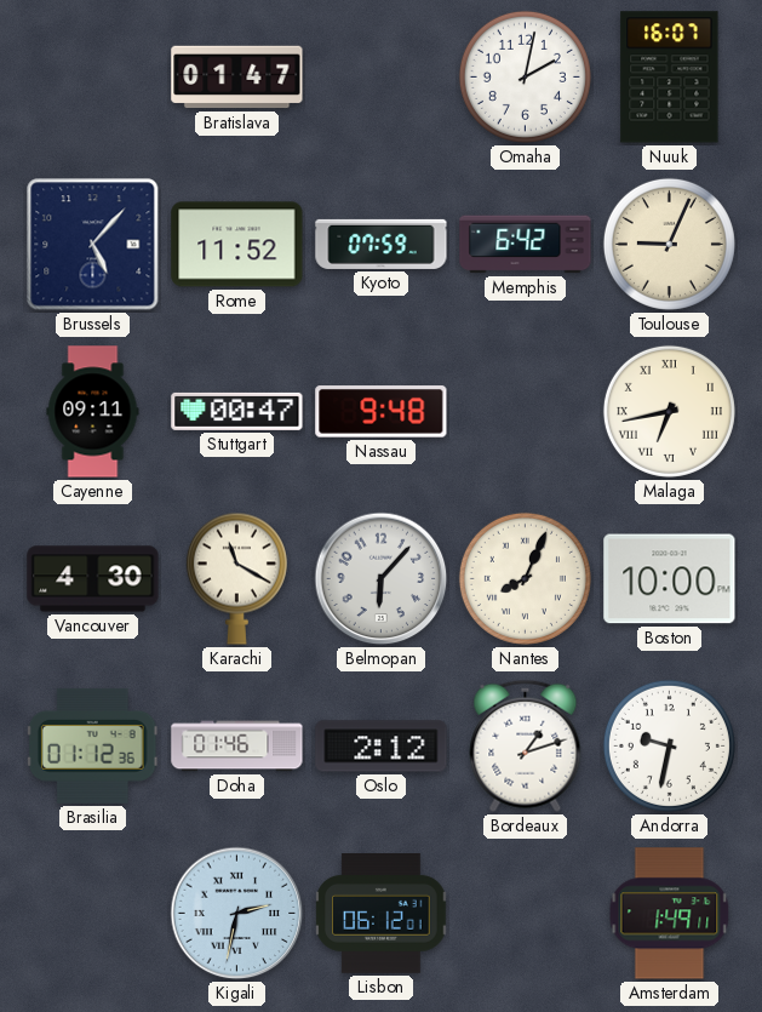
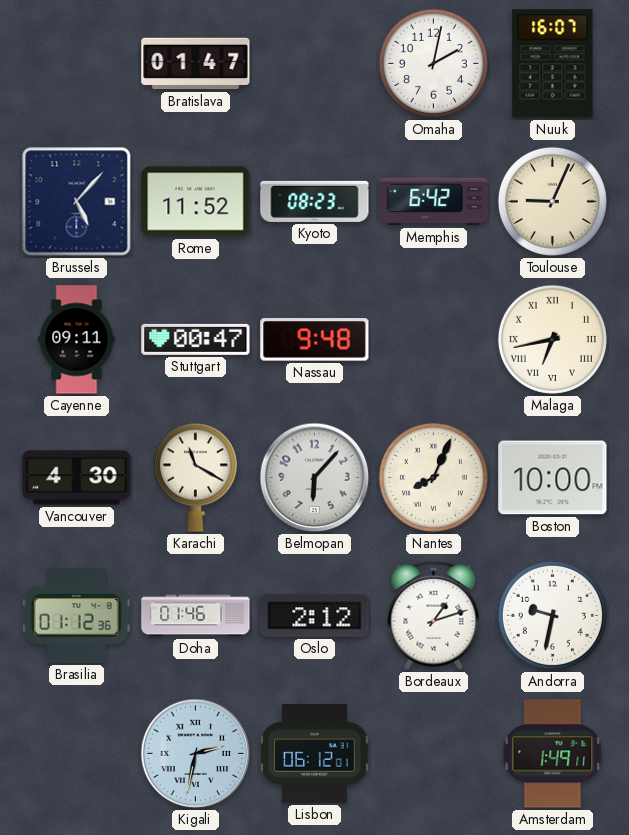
Kyoto: 07:59 -> 08:23 (315, 201)
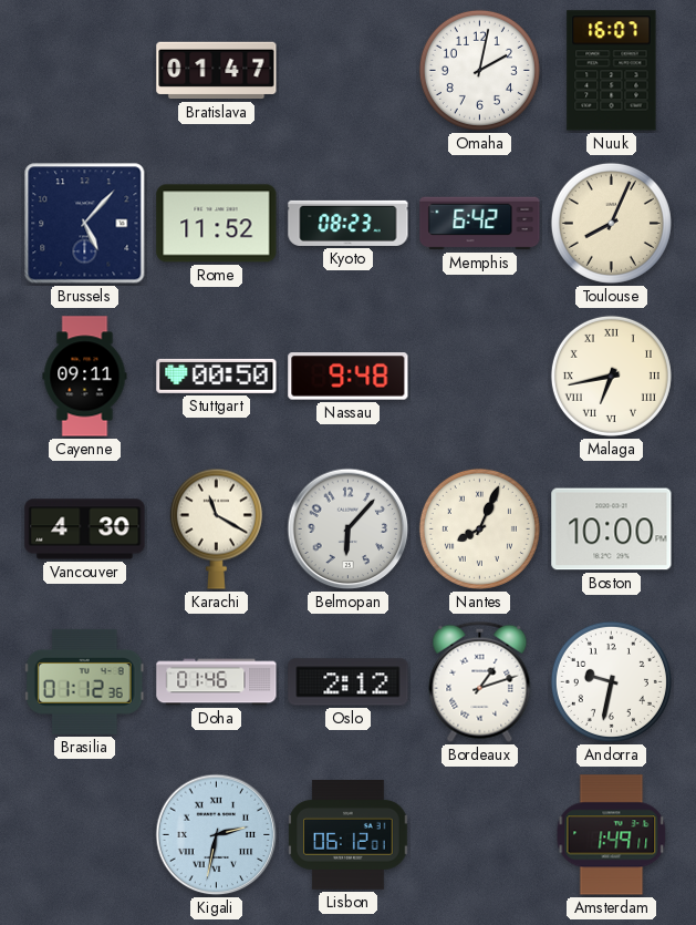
Toulouse: 9:04 -> 8:04 (611, 223)
Stuttgart: 00:47 -> 00:50 (217, 376)
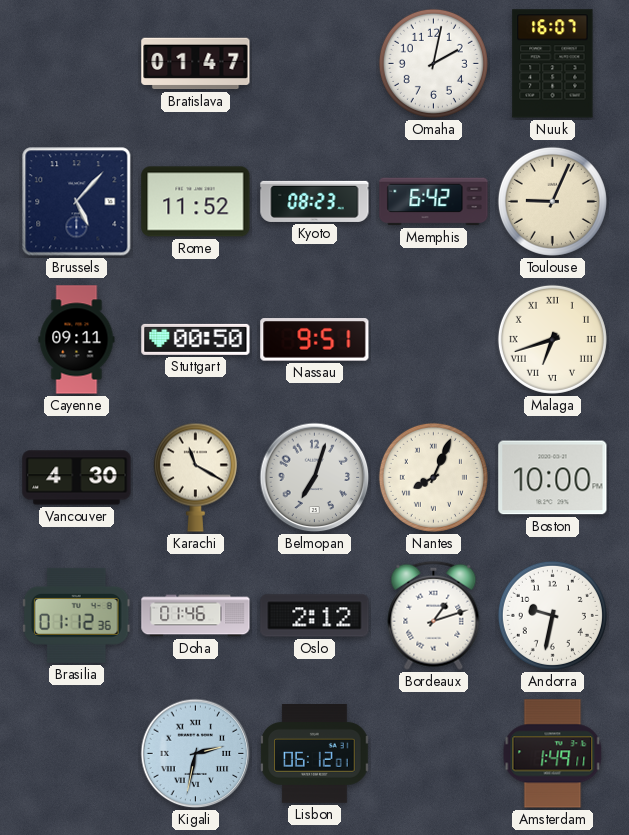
Toulouse: 8:04 -> 9:04 (552, 201)
Nassau: 9:48 -> 9:51 (315, 340)
Malaga: 6:43 -> 6:42 (552, 339)
Belmopan: 6:07 -> 7:03 (315, 478)
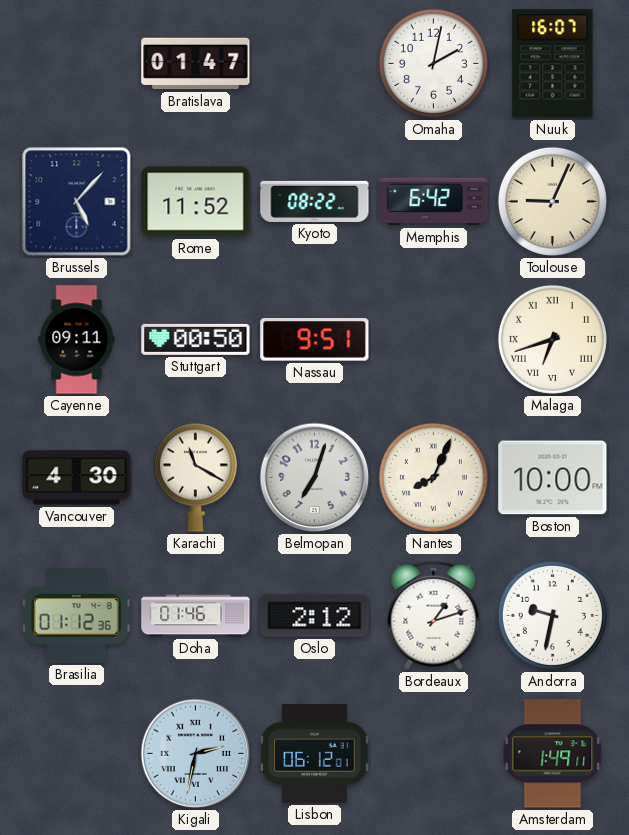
Kyoto: 08:23 -> 08:22 (315, 201)
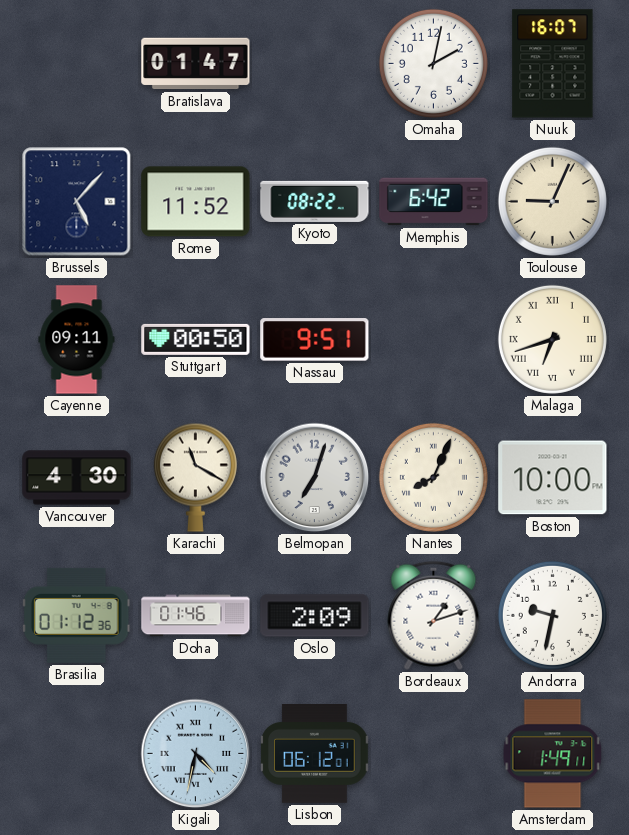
Oslo: 2:12 -> 2:09 (315, 616)
Kigali: 2:32 -> 4:32 (196, 754)
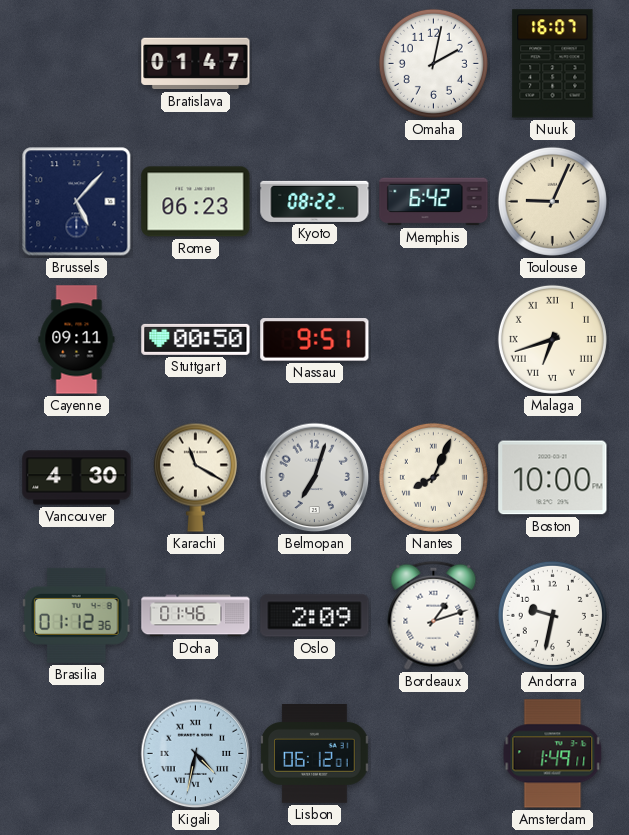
Rome: 11:52 -> 06:23 (196, 202)
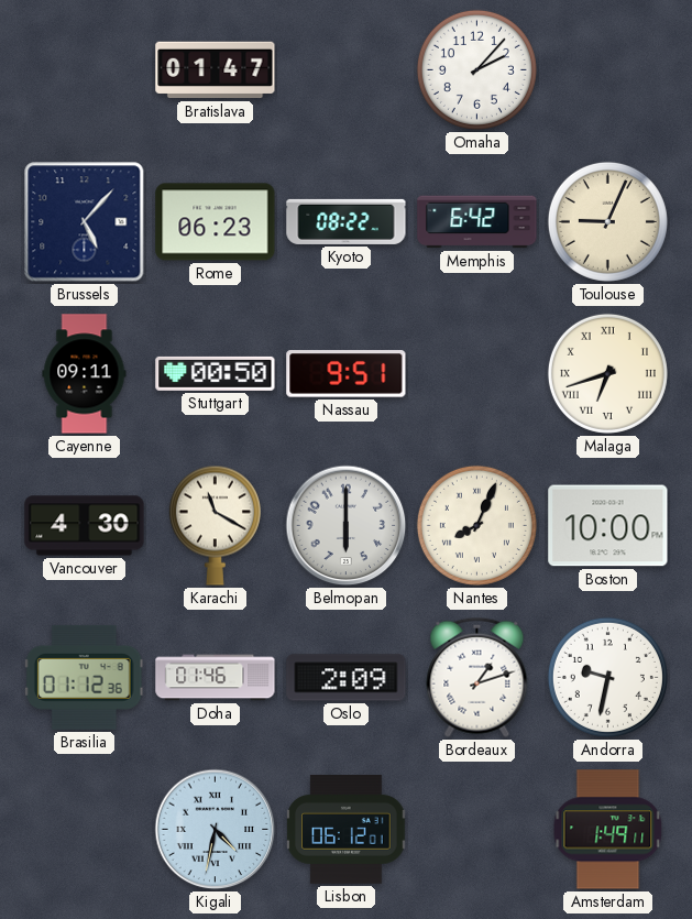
Omaha: 2:02 -> 2:07 (476, 69)
Nuuk: 16:07 -> none (553, 64)
Belmopan: 7:03 -> 6:00 (347, 526)
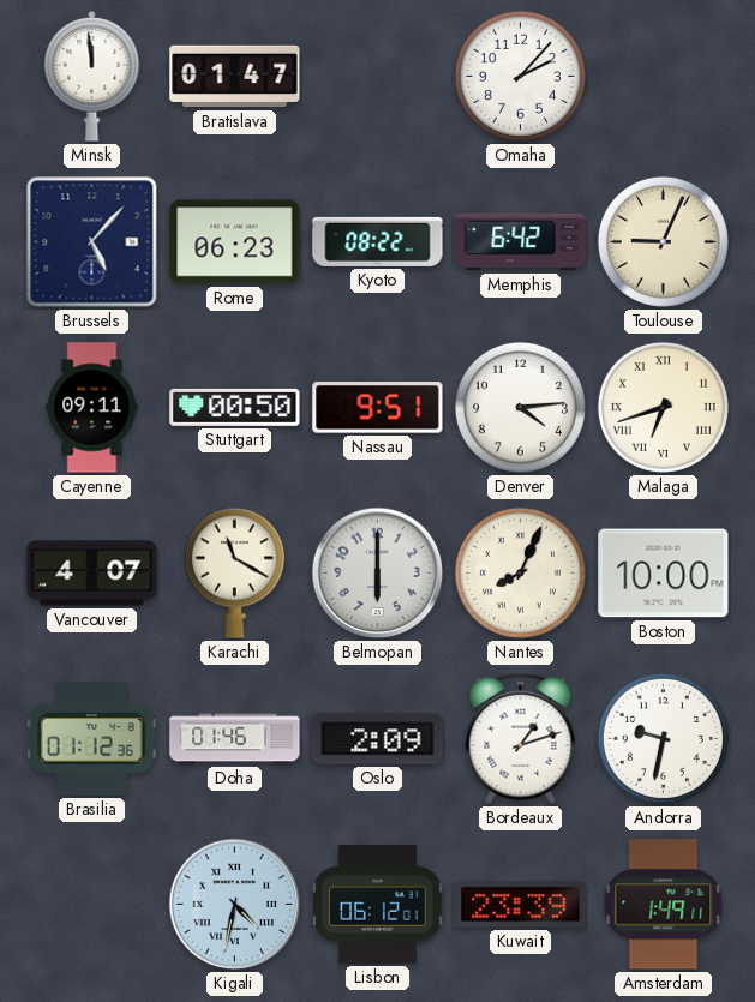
Minsk: none -> 11:59 (92, 76)
Denver: none -> 4:14 (520, 407)
Vancouver: 4:30 -> 4:07 (92, 574)
Kuwait: none -> 23:39 (521, 905)
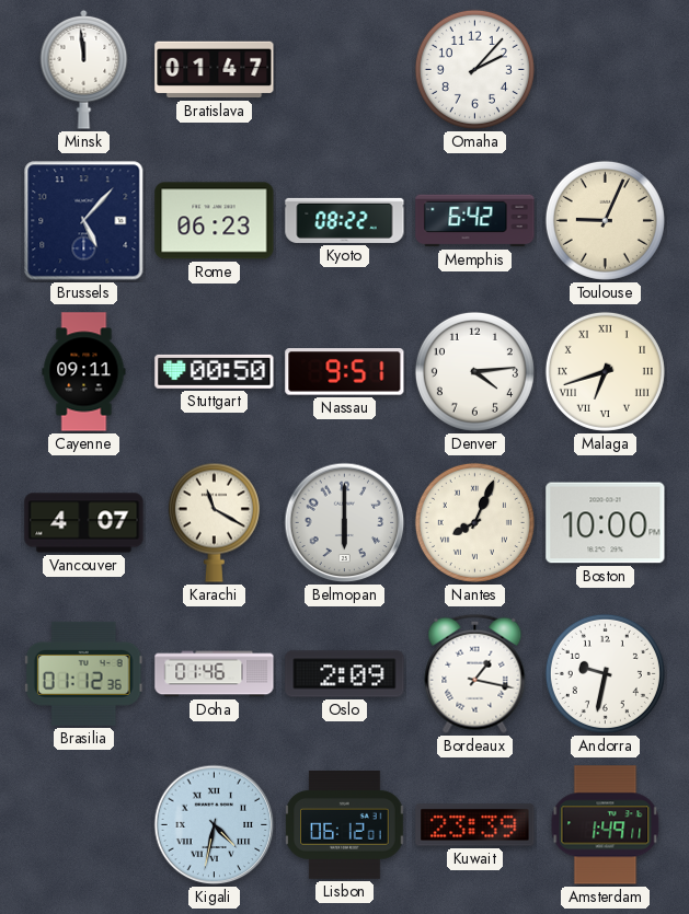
Bordeaux: 1:12 -> 1:17 (475, 673)
